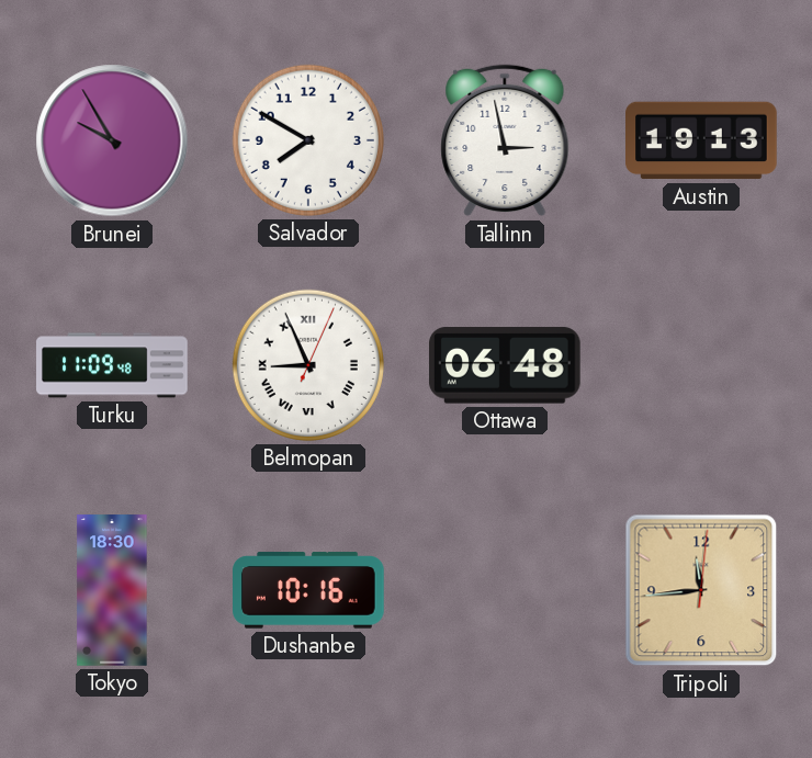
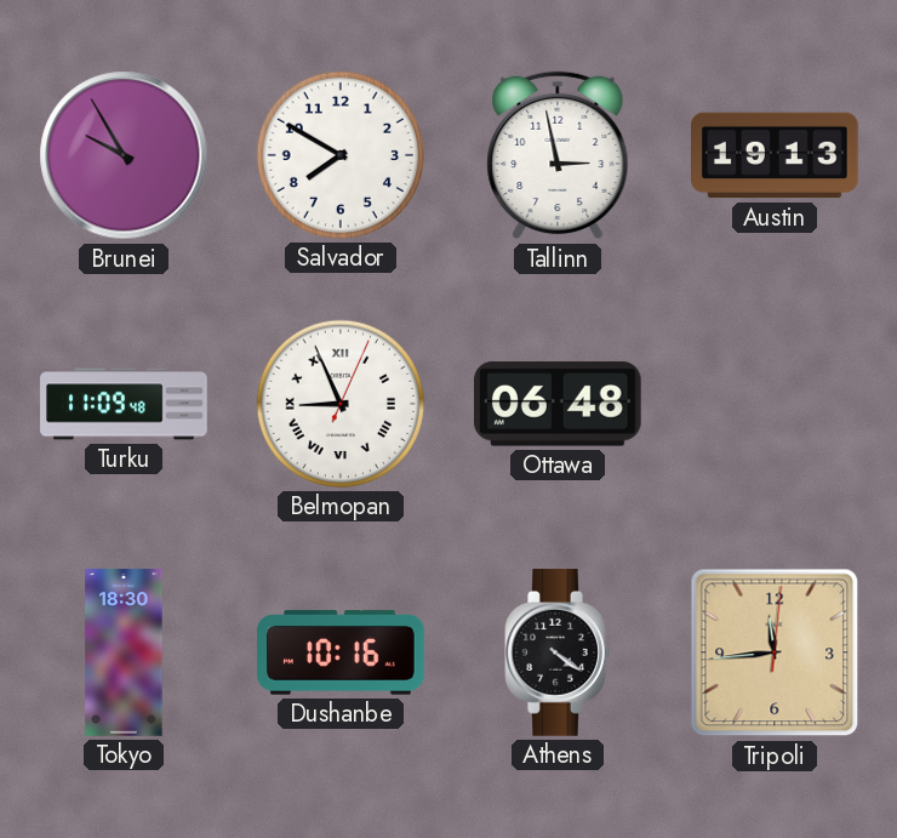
Athens: none -> 4:21 (558, 652)
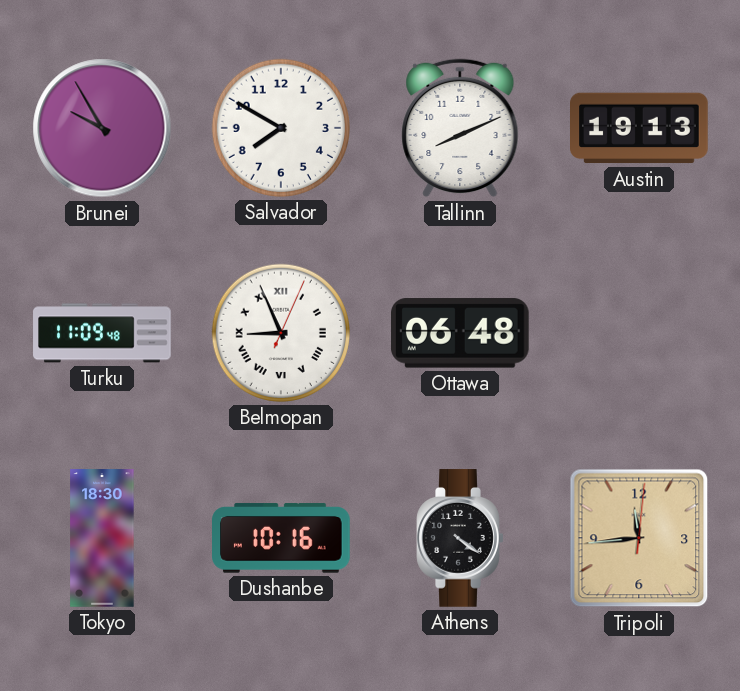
Tallinn: 2:58 -> 8:11 (460, 128)
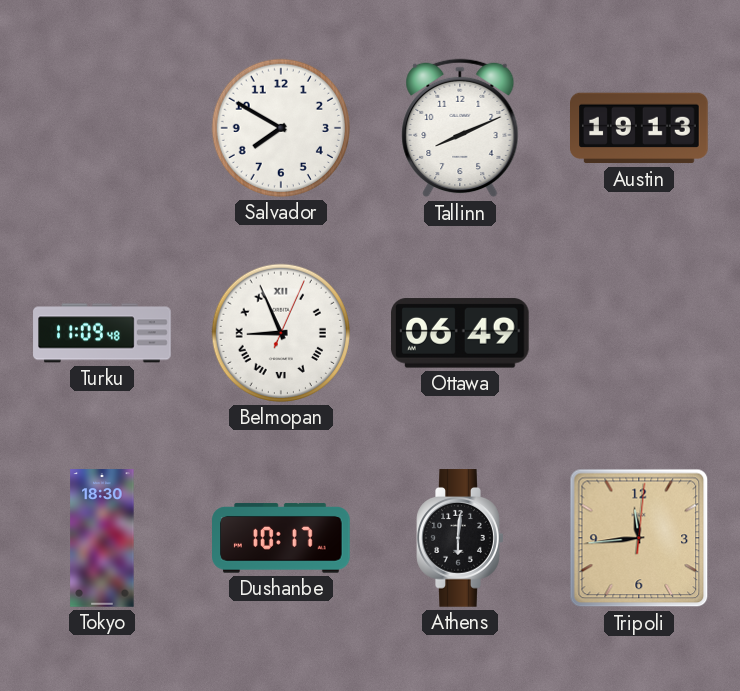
Brunei: 9:55 -> none (102, 128)
Ottawa: 06:48 -> 06:49 (460, 333)
Dushanbe: 10:16 -> 10:17 (282, 538)
Athens: 4:21 -> 6:01 (460, 538)
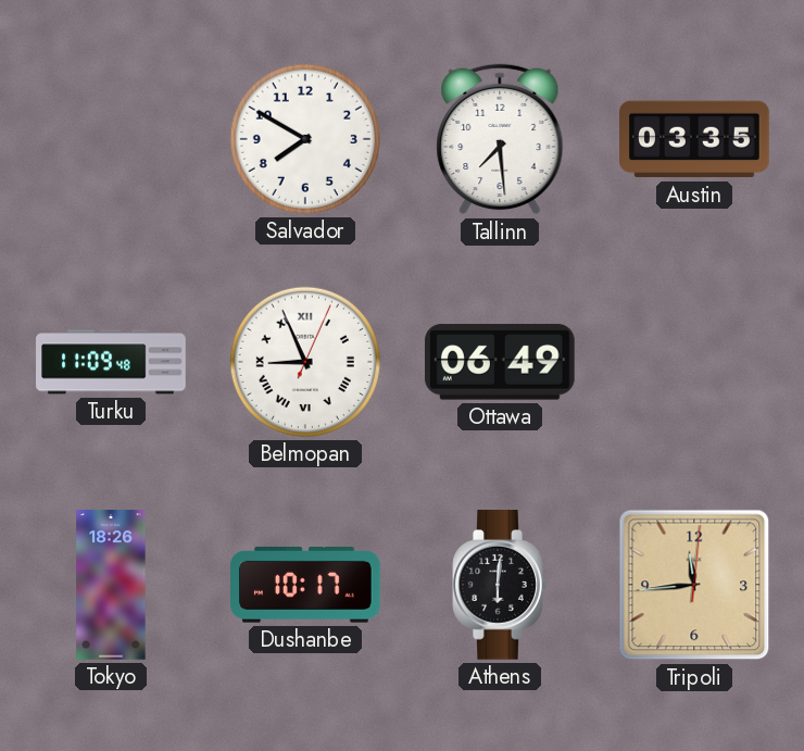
Tallinn: 8:11 -> 7:29 (500, 139)
Austin: 19:13 -> 03:35 (694, 139)
Tokyo: 18:30 -> 18:26 (111, 585)
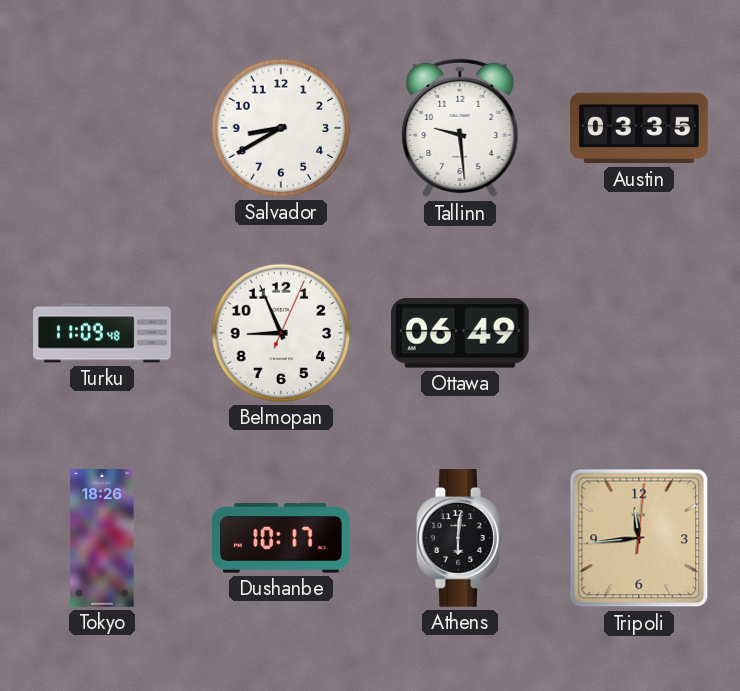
Salvador: 7:50 -> 8:40 (281, 128)
Tallinn: 7:29 -> 9:29 (460, 128)
Belmopan numerals: Roman -> Arabic (281, 333)
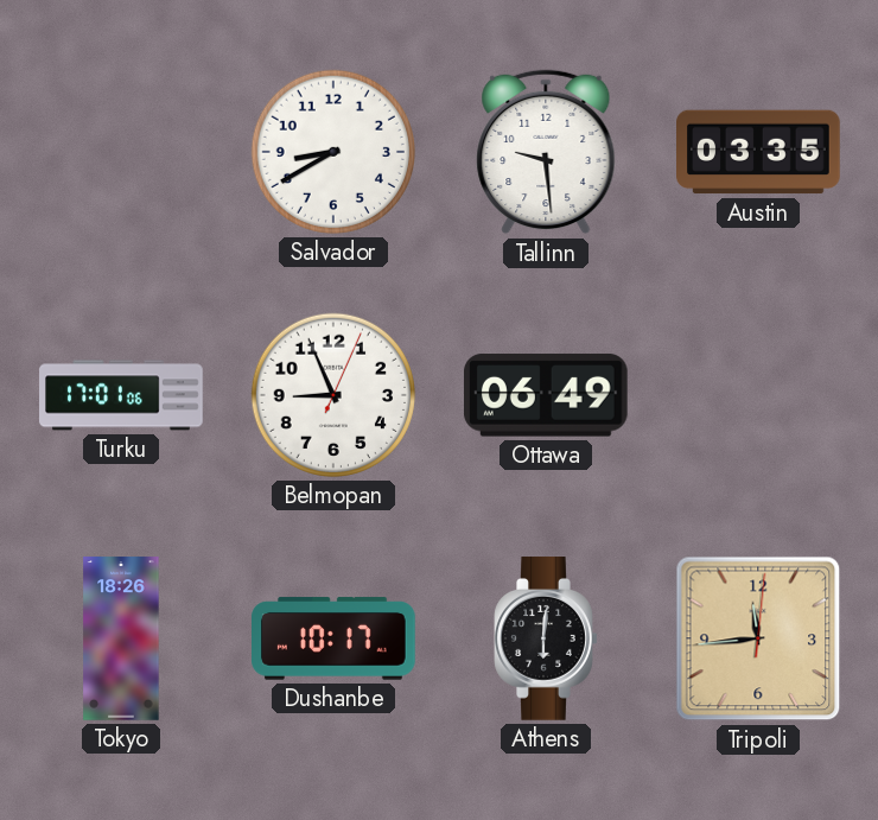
Turku: 11:09 -> 17:01 (121, 395)
